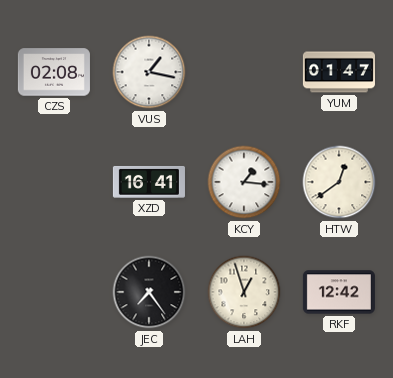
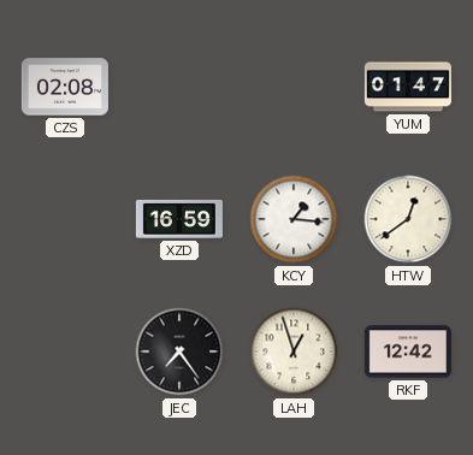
VUS: 1:17 -> none (149, 72)
XZD: 16:41 -> 16:59 (179, 219)
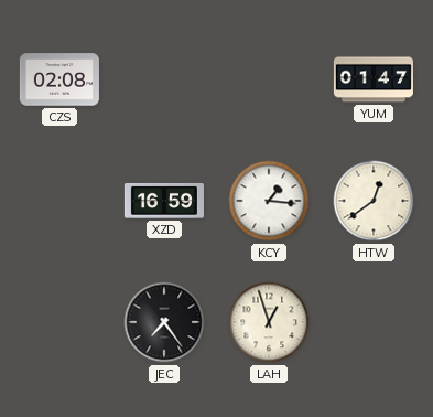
RKF: 12:42 -> none (408, 351)
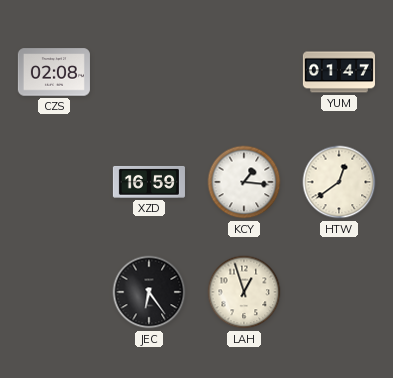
JEC: 7:24 -> 6:24 (149, 292)
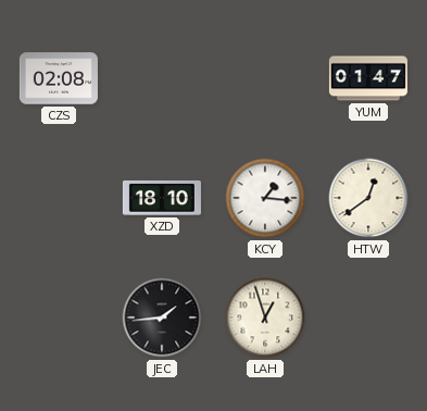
XZD: 16:59 -> 18:10 (162, 198)
JEC: 6:24 -> 1:44 (162, 317)
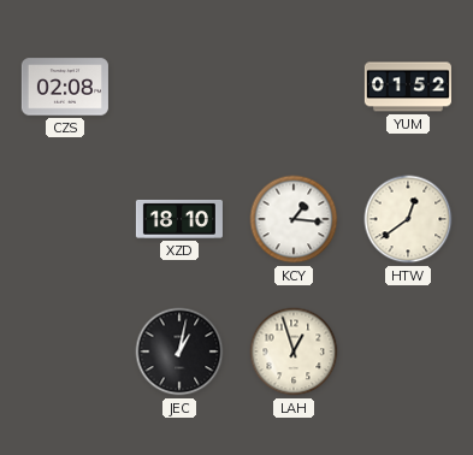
YUM: 01:47 -> 01:52 (408, 87)
JEC: 1:44 -> 1:02 (179, 351)
